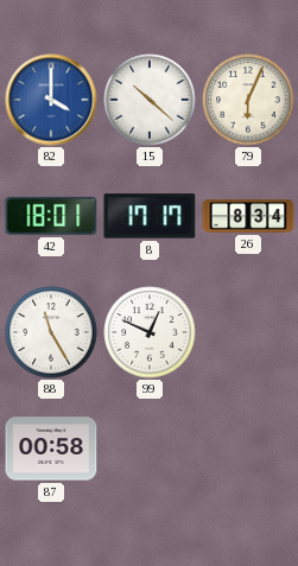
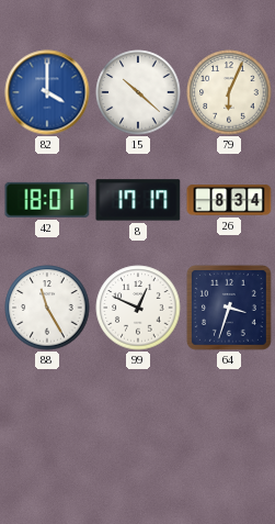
64: none -> 3:33 (229, 308)
87: 00:58 -> none (51, 449)
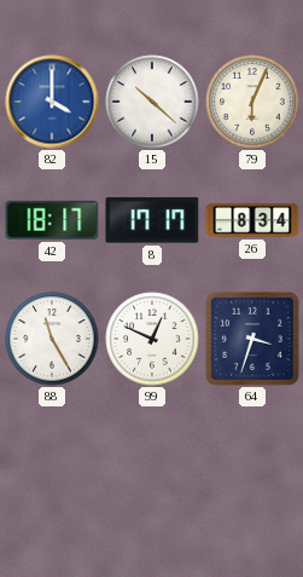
42: 18:01 -> 18:17 (52, 220)
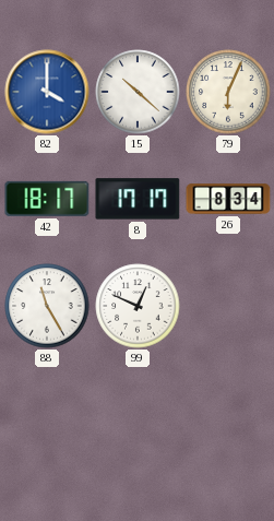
64: 3:33 -> none (252, 339)
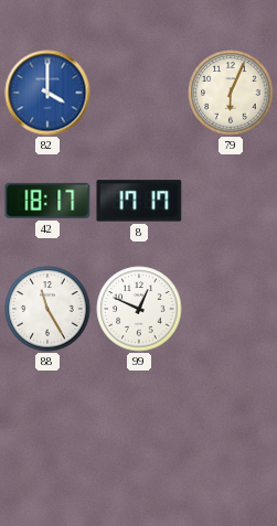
15: 10:22 -> none (138, 92)
26: 8:34 -> none (228, 199)
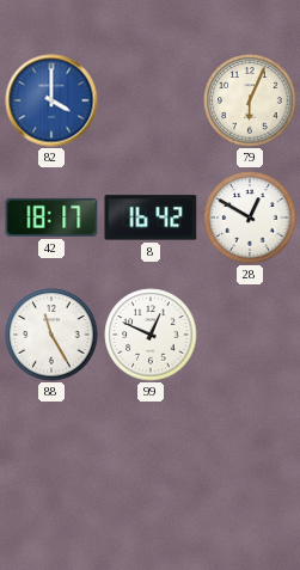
8: 17:17 -> 16:42 (151, 217)
28: none -> 12:50 (250, 217)
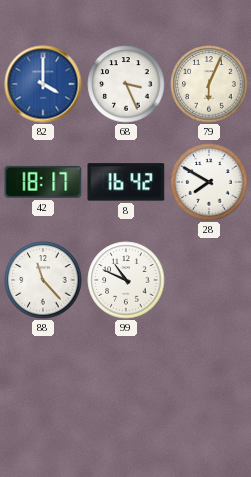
68: none -> 3:26 (126, 84)
28: 12:50 -> 7:50 (209, 182)
88: 11:25 -> 11:23 (43, 280)
99: 12:49 -> 10:49 (126, 280)
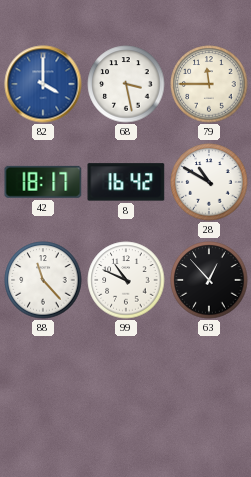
68: 3:26 -> 3:28 (126, 84)
79: 6:04 -> 11:45 (209, 84)
28: 7:50 -> 10:50 (209, 182)
63: none -> 12:53 (209, 280)
